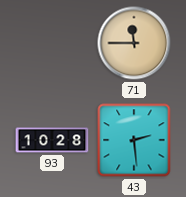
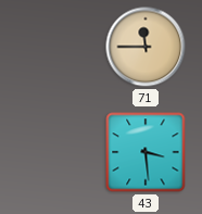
93: 10:28 -> none (52, 140)
43: 2:29 -> 3:29 (146, 152)
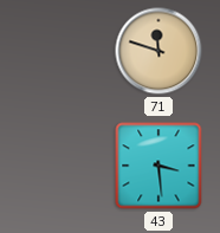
71: 11:45 -> 11:48 (158, 51)
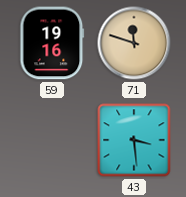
59: none -> 19:16 (52, 43)
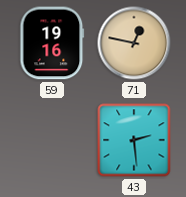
71: 11:48 -> 12:47 (134, 43)
43: 3:29 -> 2:29 (134, 140)
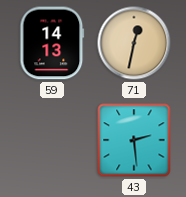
59: 19:16 -> 14:13 (52, 43)
71: 12:47 -> 12:32 (134, 43)
